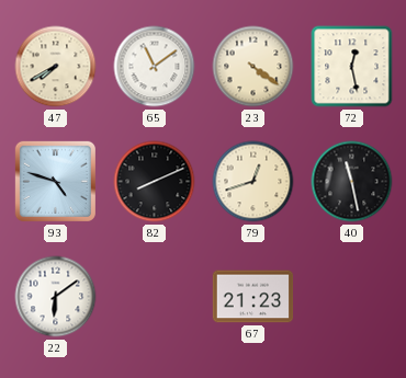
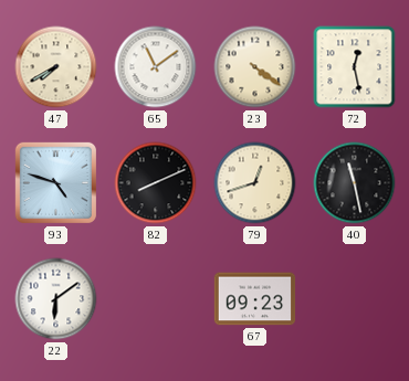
67: 21:23 -> 09:23 (255, 299)
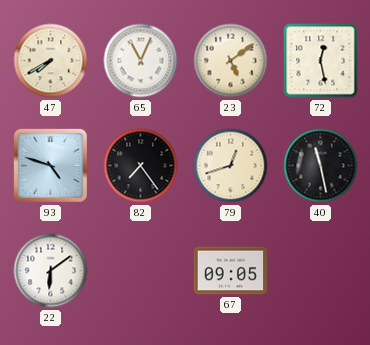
65: 11:09 -> 11:04 (141, 61)
23: 4:21 -> 5:09 (231, 61)
82: 8:11 -> 7:24 (141, 166)
67: 09:23 -> 09:05 (231, 271)
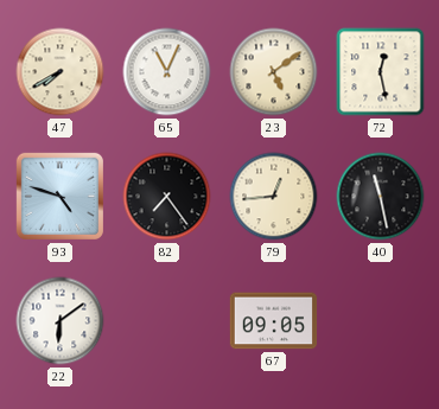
79: 12:42 -> 12:44 (274, 197)
